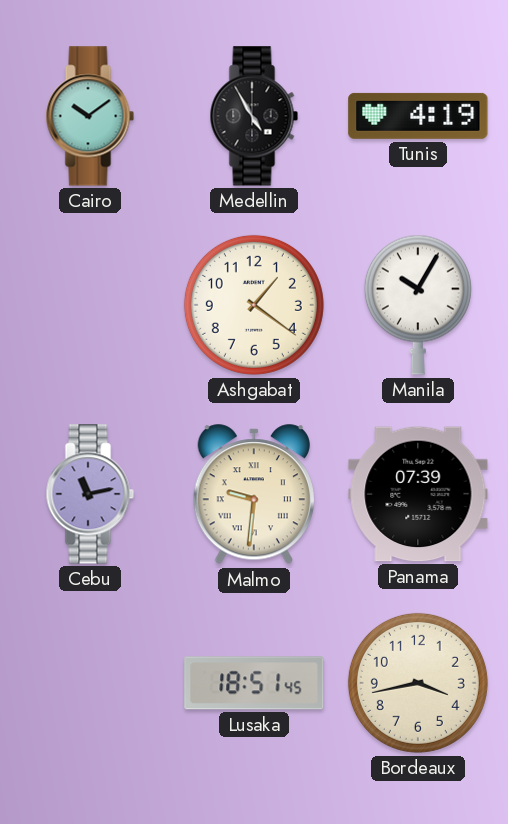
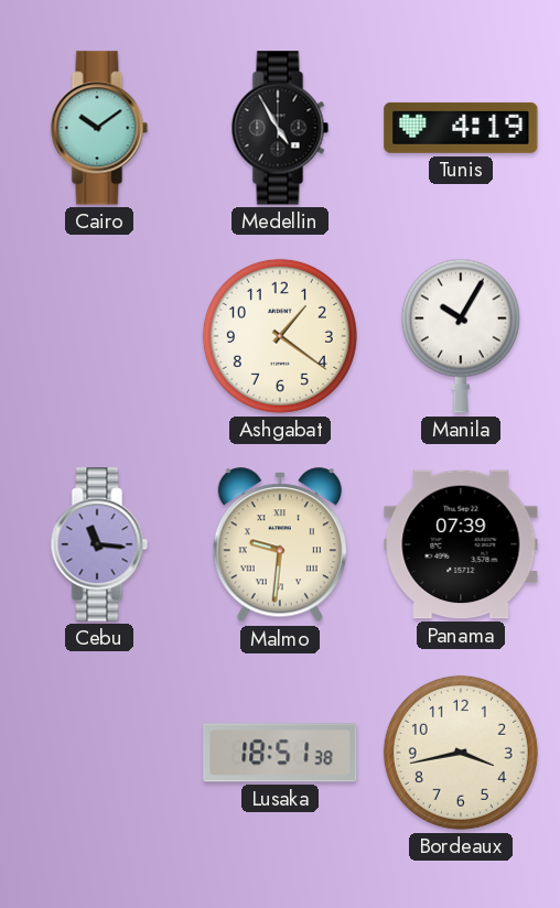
Cebu: 11:13 -> 11:16 (99, 544)
Lusaka: 18:51:45 -> 18:51:38 (280, 753)
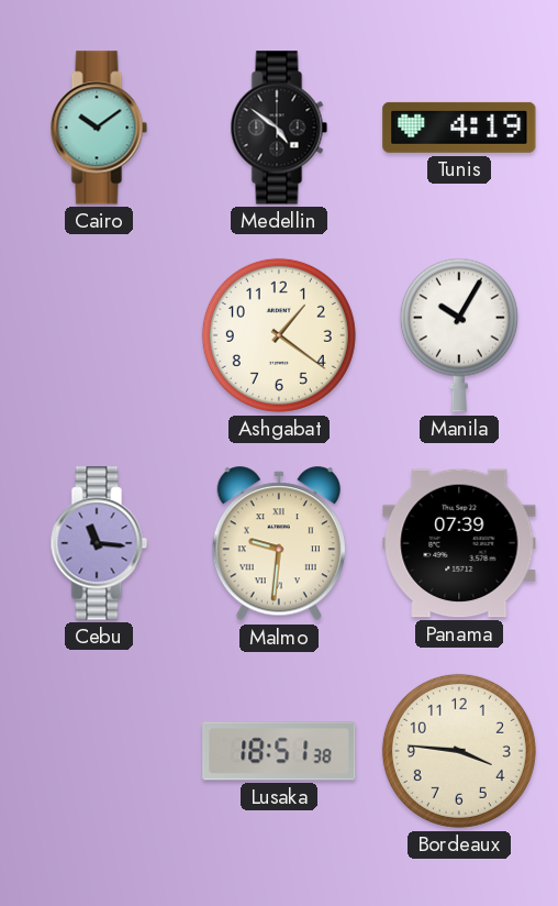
Medellin: 4:55 -> 4:51 (279, 128)
Bordeaux: 3:43 -> 3:46 (459, 751)
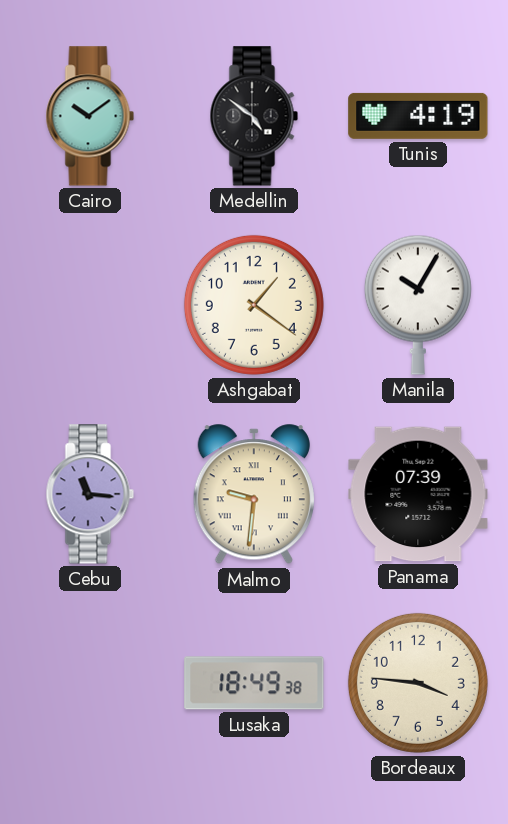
Lusaka: 18:51 -> 18:49 (254, 683)
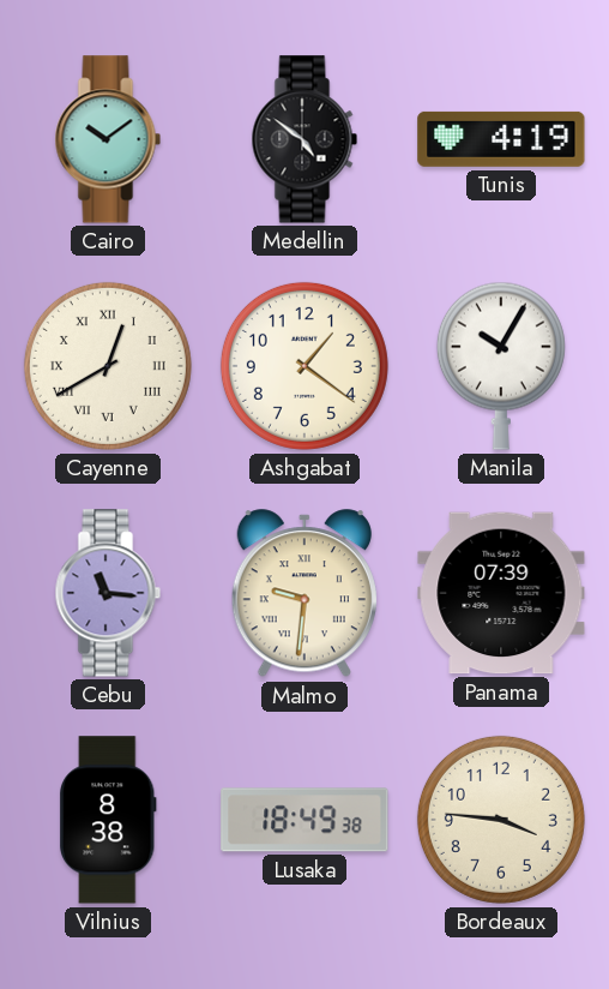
Cayenne: none -> 12:40 (108, 366)
Vilnius: none -> 8:38 (109, 820)
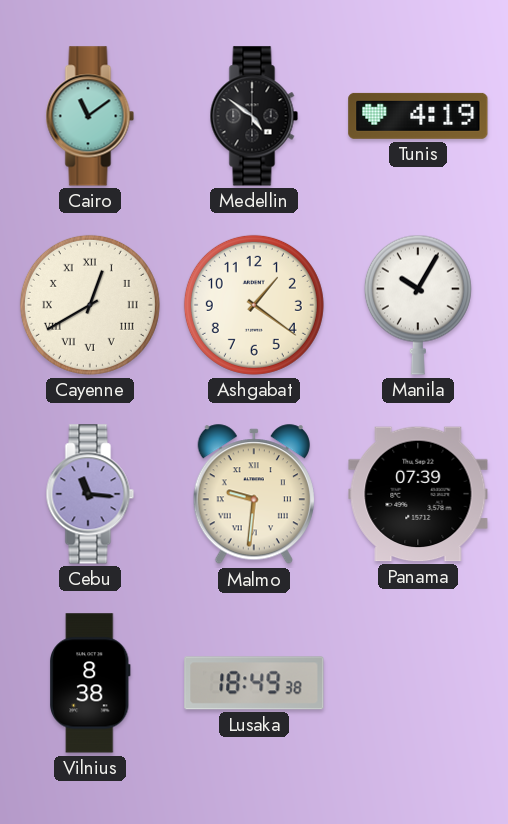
Cairo: 10:09 -> 11:09 (90, 116)
Bordeaux: 3:46 -> none (501, 820)
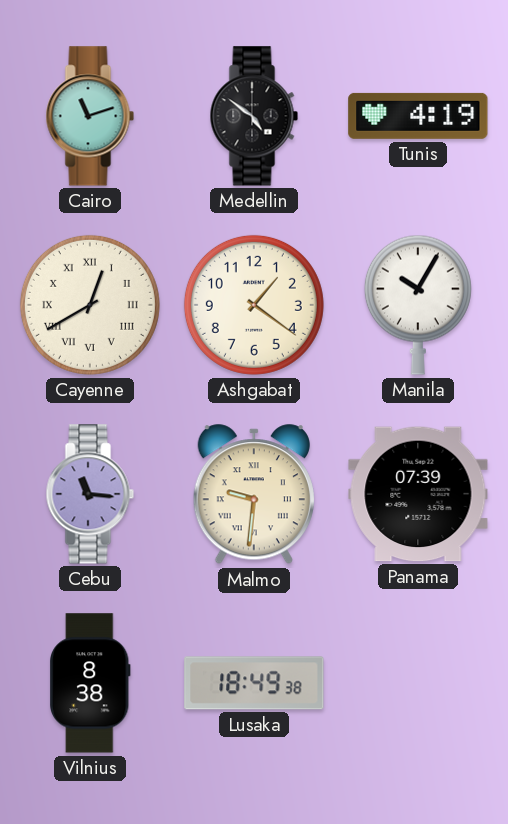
Cairo: 11:09 -> 11:12 (90, 116)
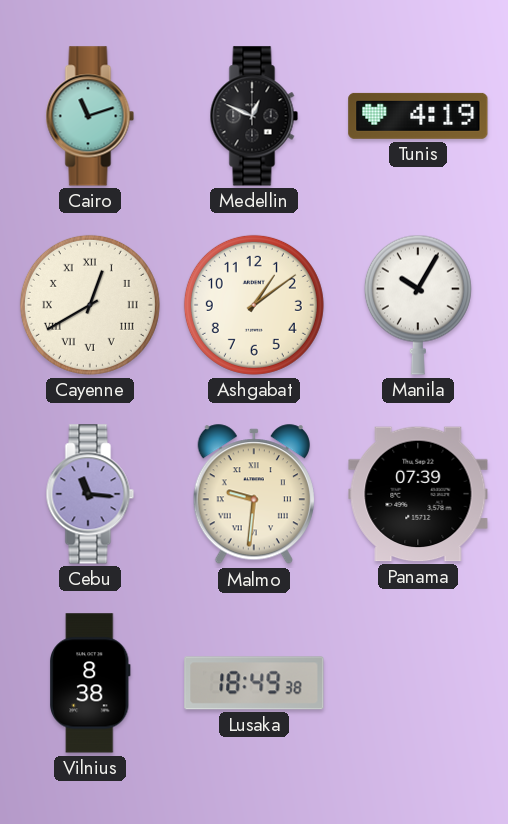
Medellin: 4:51 -> 12:49 (254, 116)
Ashgabat: 1:21 -> 1:09 (254, 305)
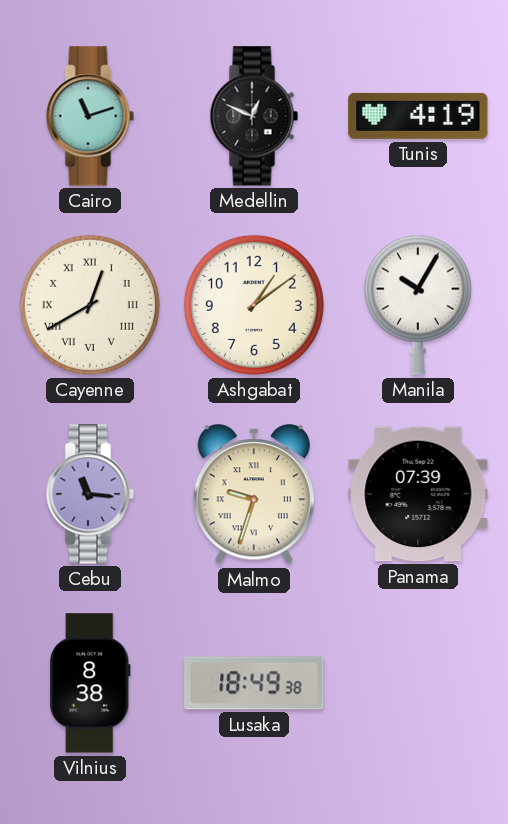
Malmo: 9:31 -> 9:33 (254, 495)
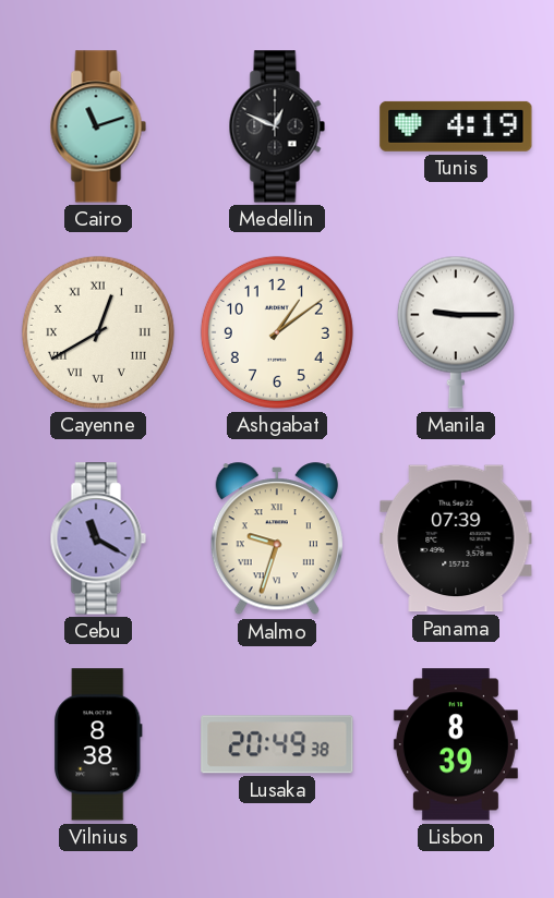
Manila: 10:05 -> 9:15 (456, 332)
Cebu: 11:16 -> 11:20 (98, 538)
Lusaka: 18:49 -> 20:49 (277, 744)
Lisbon: none -> 8:39 (456, 744)
